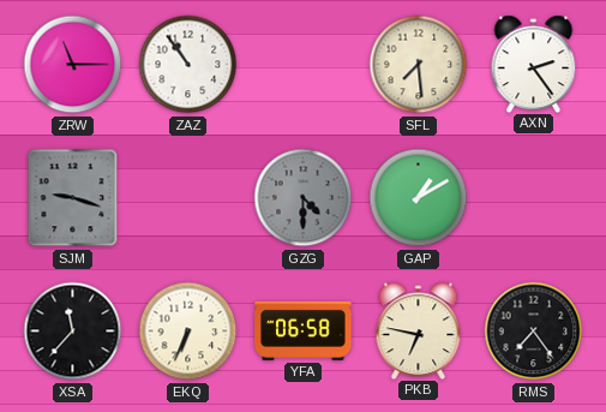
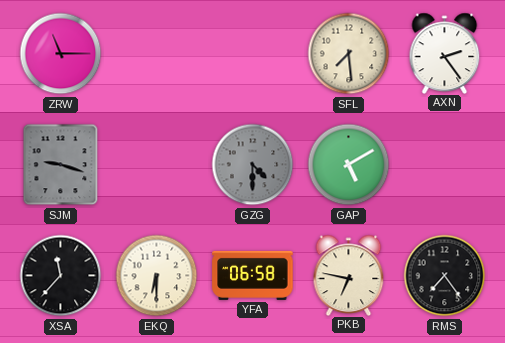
ZAZ: 10:54 -> none (188, 65)
GAP: 1:10 -> 5:10 (349, 165)
EKQ: 6:34 -> 6:30 (157, 276)
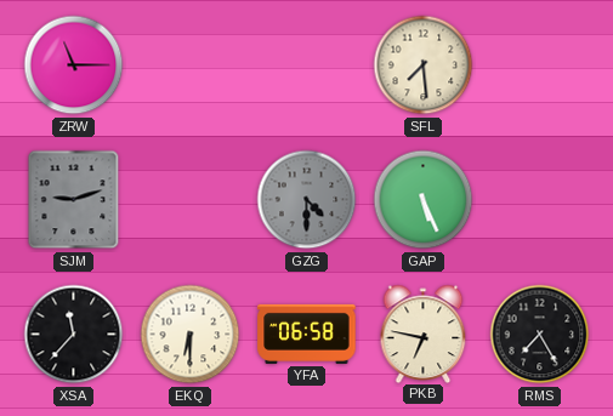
AXN: 2:24 -> none (445, 53)
SJM: 9:18 -> 9:12 (74, 200)
GAP: 5:10 -> 5:26 (424, 200)
RMS: 7:24 -> 7:25 (540, 335)
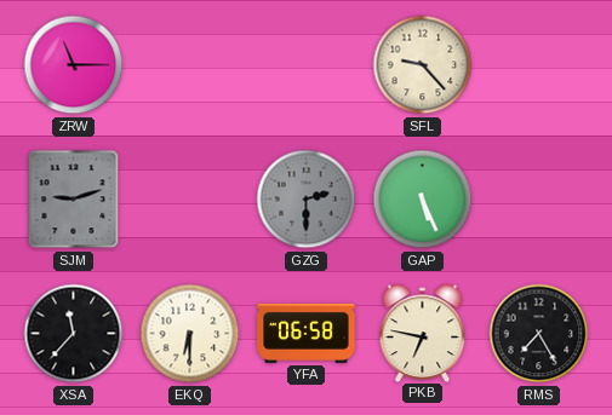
SFL: 7:29 -> 9:23 (423, 65)
GZG: 4:30 -> 2:30 (307, 200)
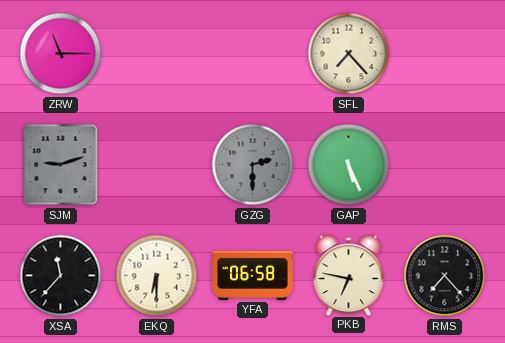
SFL: 9:23 -> 7:23 (349, 54)
RMS: 7:25 -> 7:23 (445, 276)
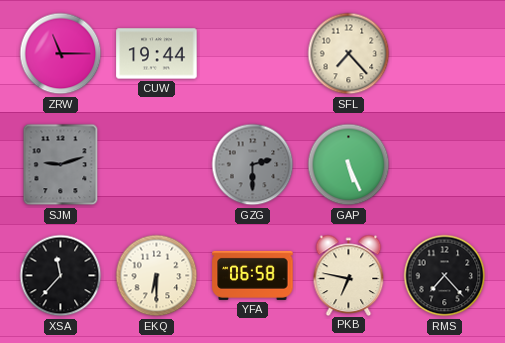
CUW: none -> 19:44 (157, 54)
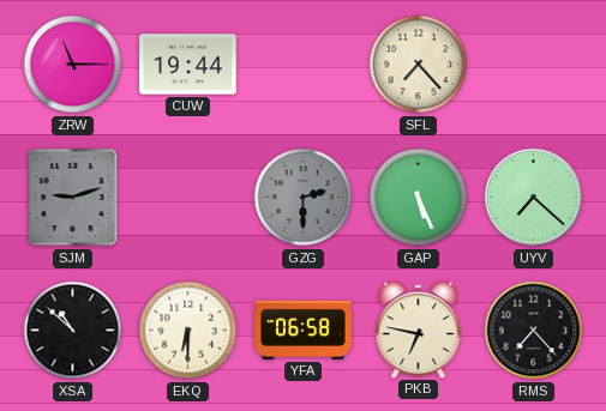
UYV: none -> 7:22 (534, 198)
XSA: 11:37 -> 10:52 (73, 331)
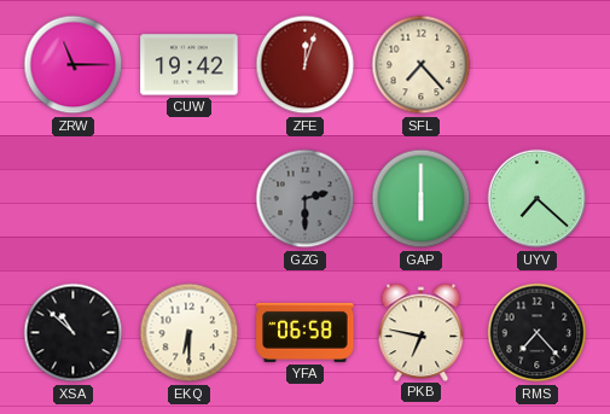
CUW: 19:44 -> 19:42 (190, 65)
ZFE: none -> 12:03 (306, 65)
SJM: 9:12 -> none (73, 198)
GAP: 5:26 -> 6:00 (422, 199)
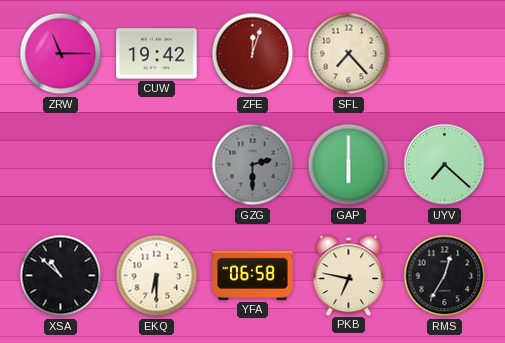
RMS: 7:23 -> 12:35 (445, 276)
